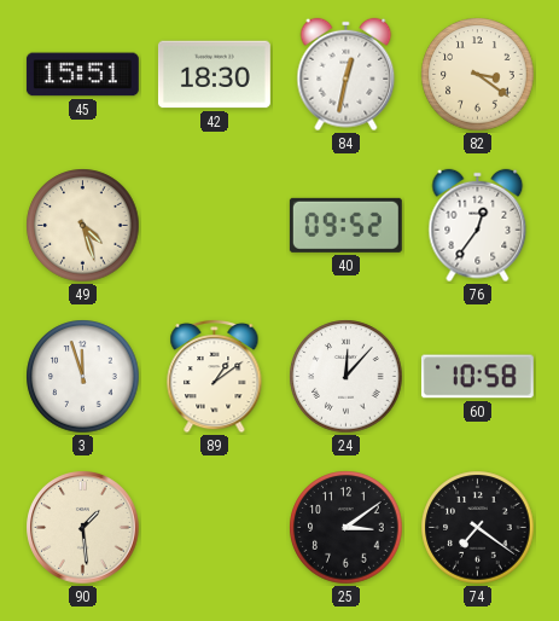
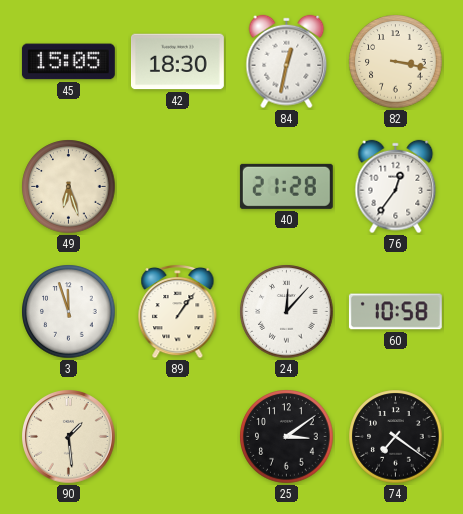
45: 15:51 -> 15:05 (68, 62)
82: 3:21 -> 3:17 (396, 62)
49: 4:27 -> 6:27 (69, 187)
40: 09:52 -> 21:28 (286, 186)
89: 1:09 -> 1:06 (178, 311)
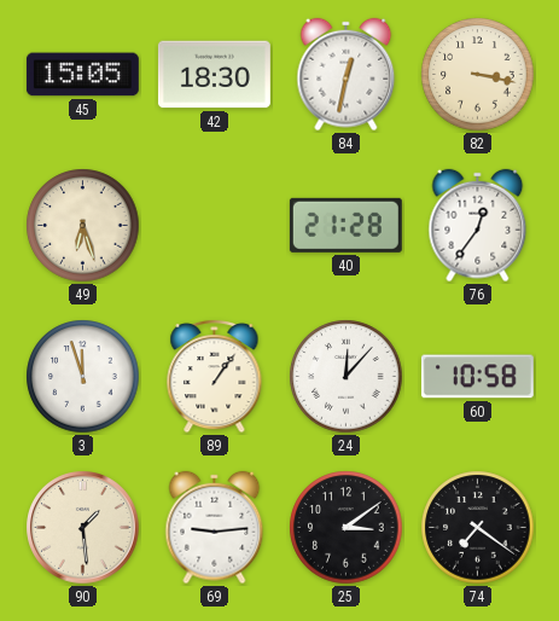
69: none -> 9:14 (215, 528)
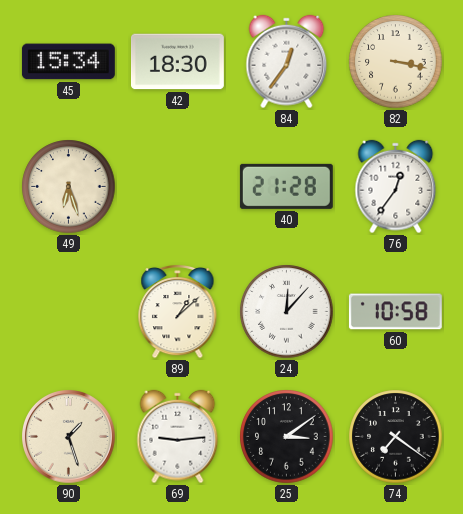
45: 15:05 -> 15:34 (68, 62)
84: 12:32 -> 12:36 (287, 62)
3: 11:57 -> none (83, 377)
89: 1:06 -> 1:08 (178, 311)
90: 1:29 -> 1:27 (69, 437)
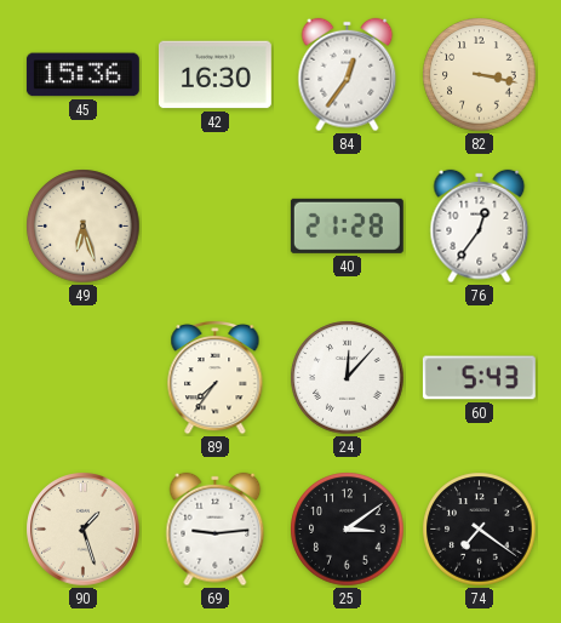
45: 15:34 -> 15:36 (82, 75)
42: 18:30 -> 16:30 (214, 75)
89: 1:08 -> 7:36 (216, 377)
60: 10:58 -> 5:43 (479, 378)
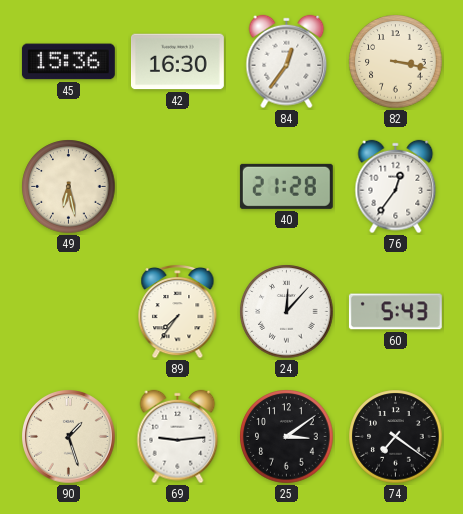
49: 6:27 -> 6:28 (69, 187)
